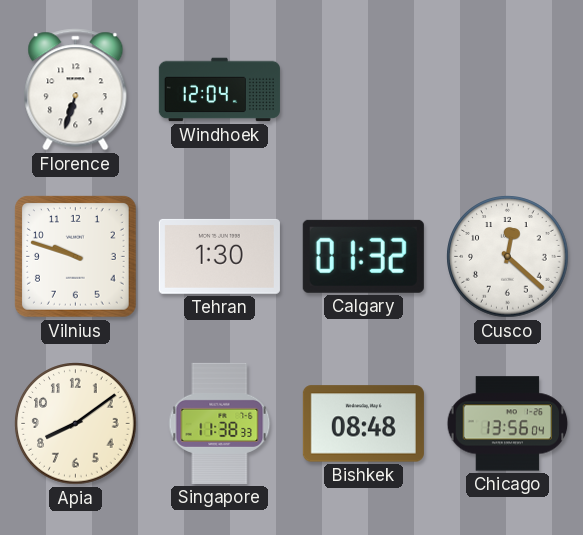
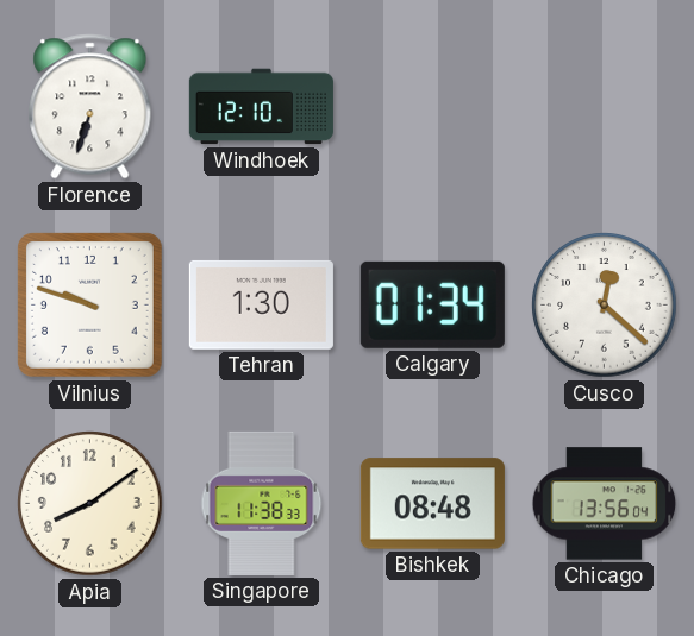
Windhoek: 12:04 -> 12:10 (261, 107)
Calgary: 01:32 -> 01:34 (432, 304)
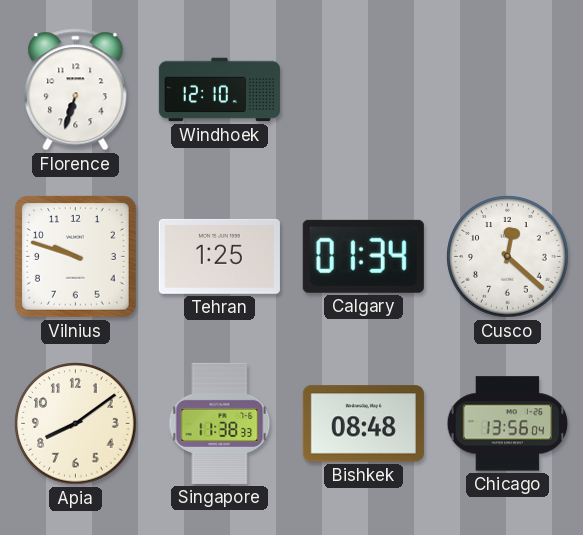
Tehran: 1:30 -> 1:25 (219, 256)
